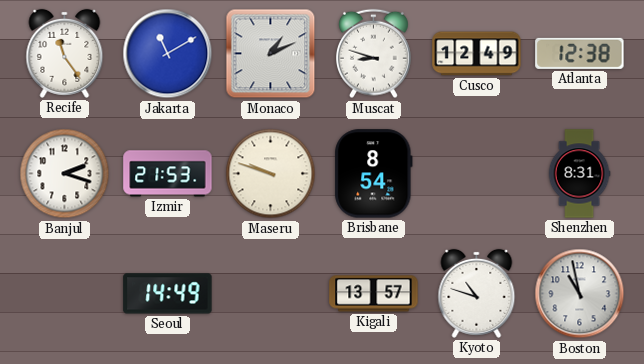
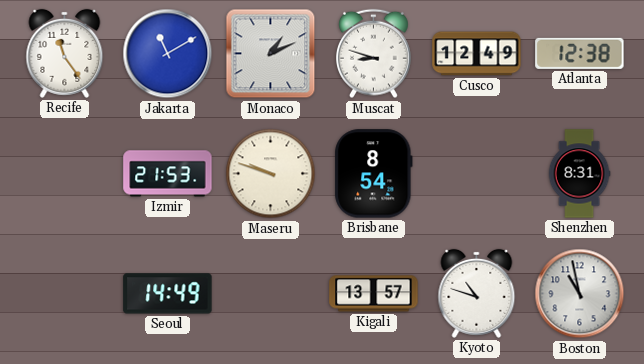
Banjul: 2:18 -> none (65, 174)
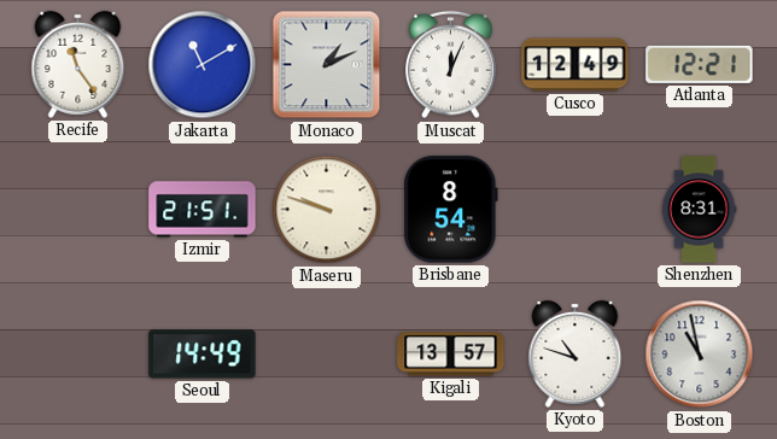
Muscat: 8:48 -> 12:04 (451, 65)
Atlanta: 12:38 -> 12:21 (700, 64)
Izmir: 21:53 -> 21:51 (203, 210)
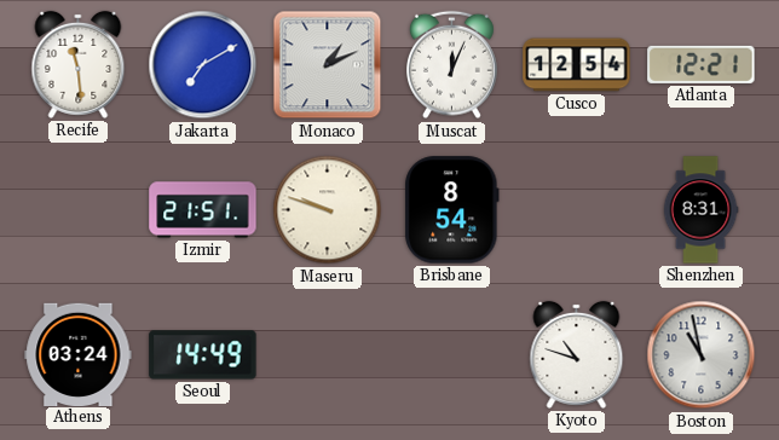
Recife: 11:24 -> 11:29 (79, 64)
Jakarta: 11:10 -> 7:10 (203, 65)
Cusco: 12:49 -> 12:54 (577, 65)
Athens: none -> 03:24 (79, 354)
Kigali: 13:57 -> none (451, 355)
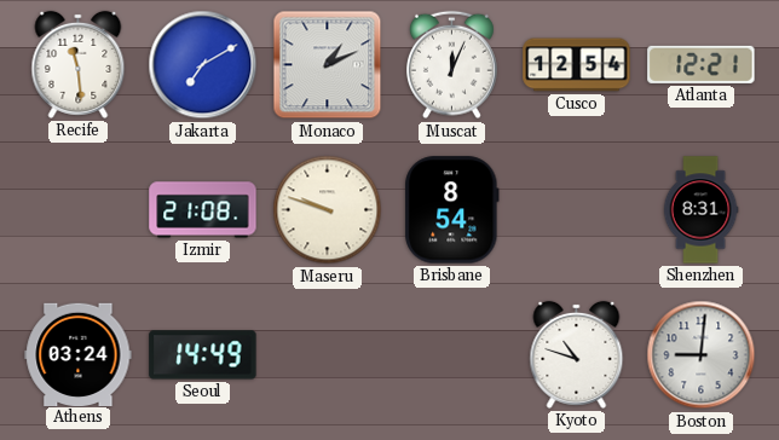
Izmir: 21:51 -> 21:08 (203, 210)
Boston: 10:58 -> 9:01 (702, 355)
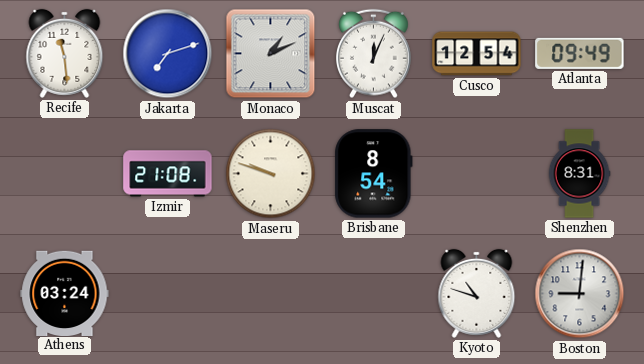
Jakarta: 7:10 -> 7:12 (168, 54)
Atlanta: 12:21 -> 09:49 (580, 53)
Seoul: 14:49 -> none (203, 355)
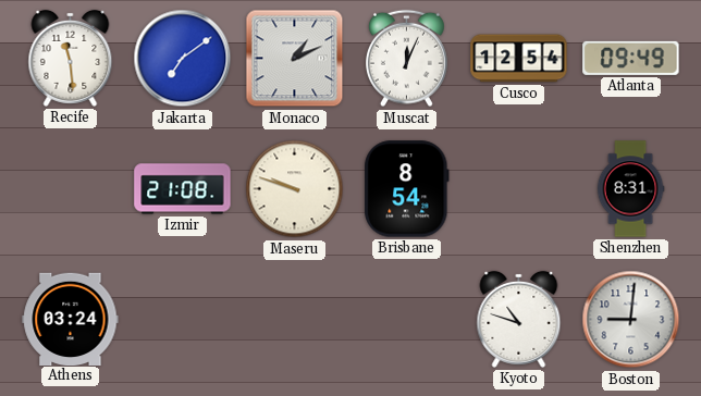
Jakarta: 7:12 -> 7:09 (183, 59)
